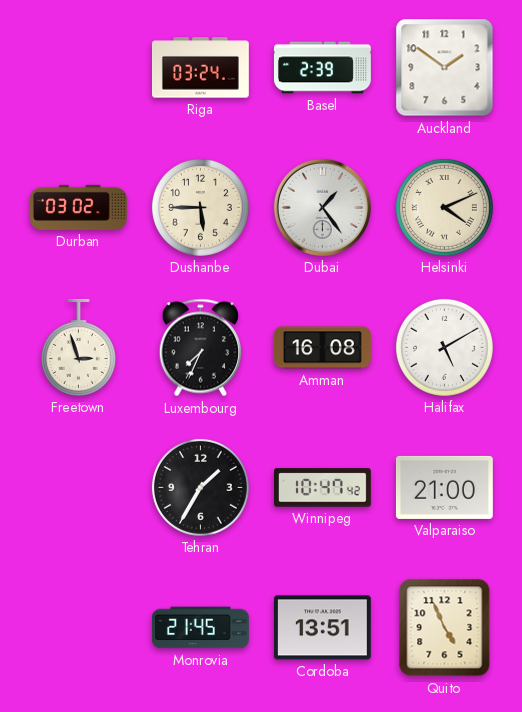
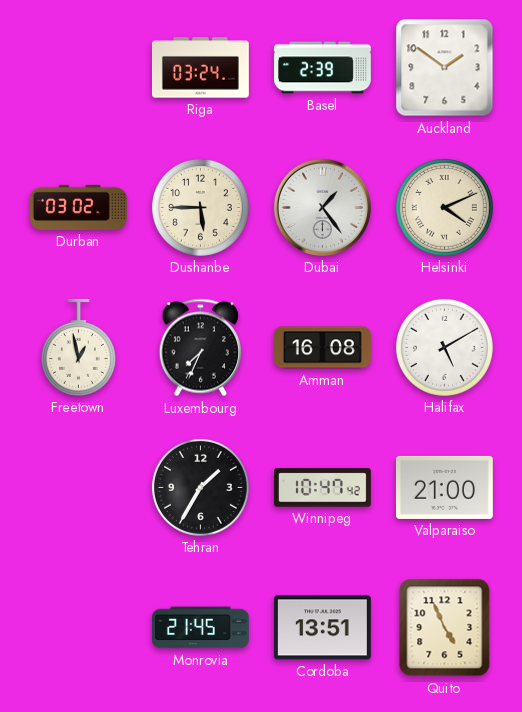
Freetown: 2:57 -> 12:58 (78, 347)
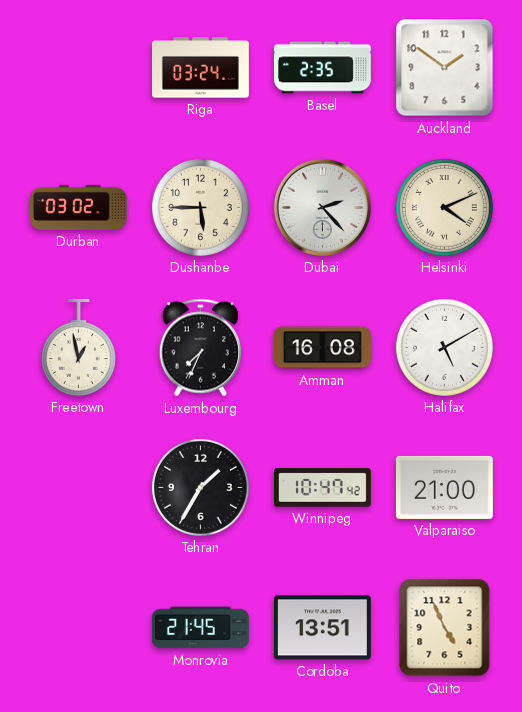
Basel: 2:39 -> 2:35 (322, 68)
Dubai: 1:24 -> 2:23 (322, 207)
